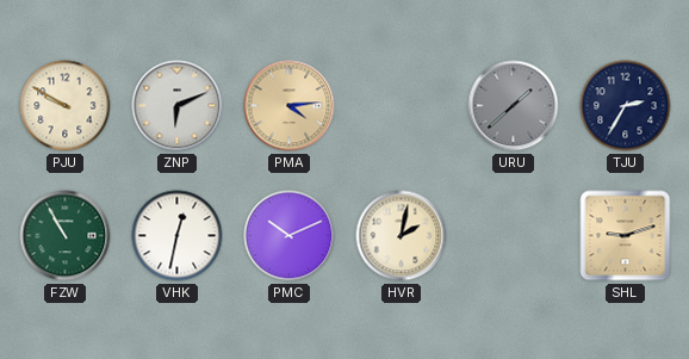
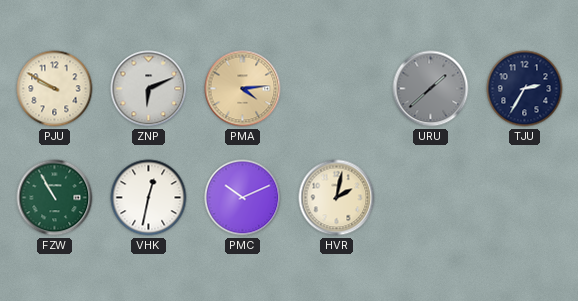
SHL: 9:12 -> none (626, 236)
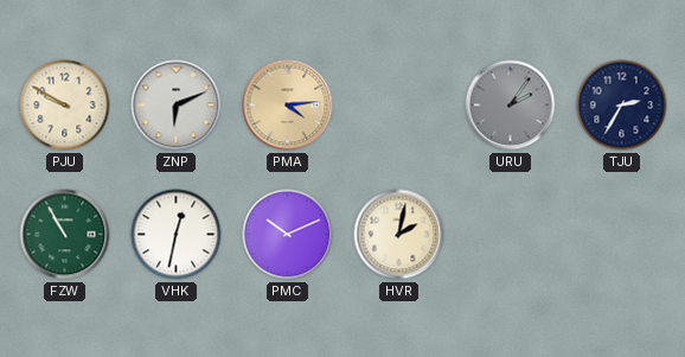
URU: 1:38 -> 2:06 (511, 106)
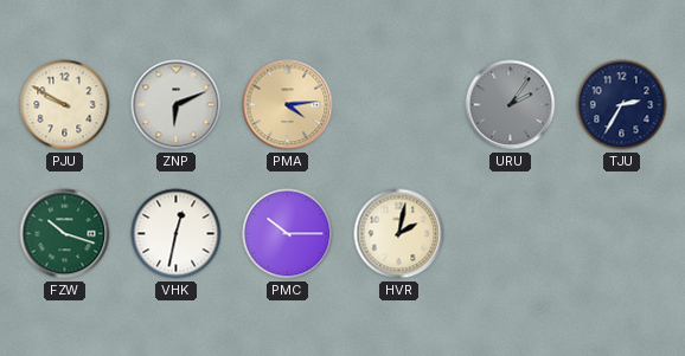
FZW: 10:55 -> 10:18 (65, 234)
PMC: 10:11 -> 10:15 (288, 234)
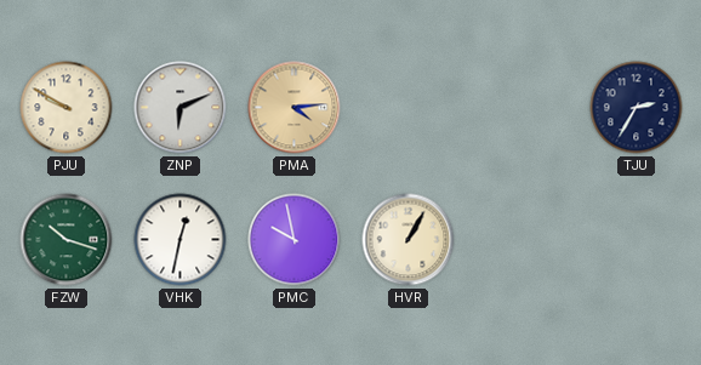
URU: 2:06 -> none (511, 105)
PMC: 10:15 -> 9:58 (295, 240)
HVR: 2:02 -> 1:05 (409, 240)
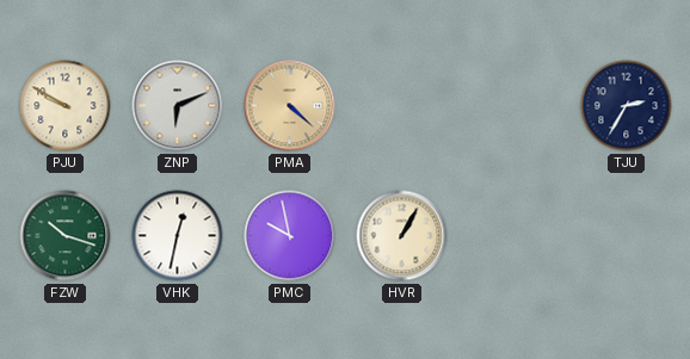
PMA: 4:14 -> 4:22 (290, 106)
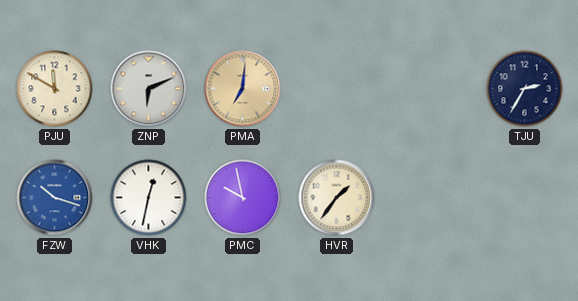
PJU: 9:50 -> 11:50 (55, 89)
PMA: 4:22 -> 7:01 (243, 89)
FZW dial: green -> blue (55, 198)
HVR: 1:05 -> 1:36 (337, 198)
